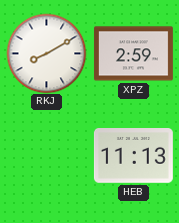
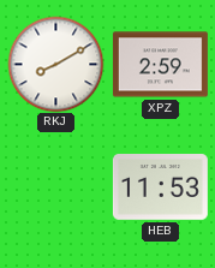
HEB: 11:13 -> 11:53 (160, 187)
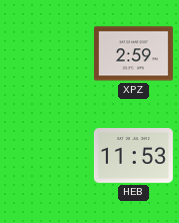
RKJ: 8:10 -> none (55, 64)
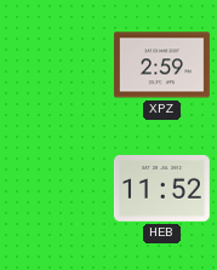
HEB: 11:53 -> 11:52 (161, 189)
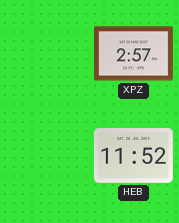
XPZ: 2:59 -> 2:57 (133, 54)
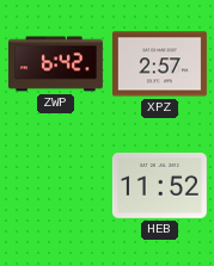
ZWP: none -> 6:42 (55, 64)
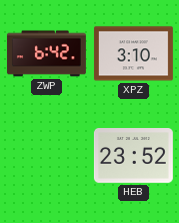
XPZ: 2:57 -> 3:10 (133, 54)
HEB: 11:52 -> 23:52 (133, 156)
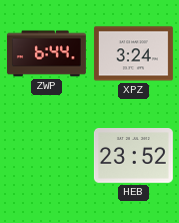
ZWP: 6:42 -> 6:44 (46, 54)
XPZ: 3:10 -> 3:24 (133, 54)
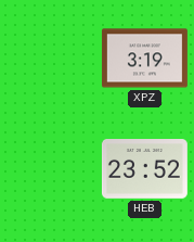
ZWP: 6:44 -> none (46, 54)
XPZ: 3:24 -> 3:19 (144, 59)
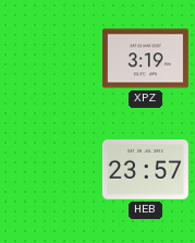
HEB: 23:52 -> 23:57 (145, 170)
